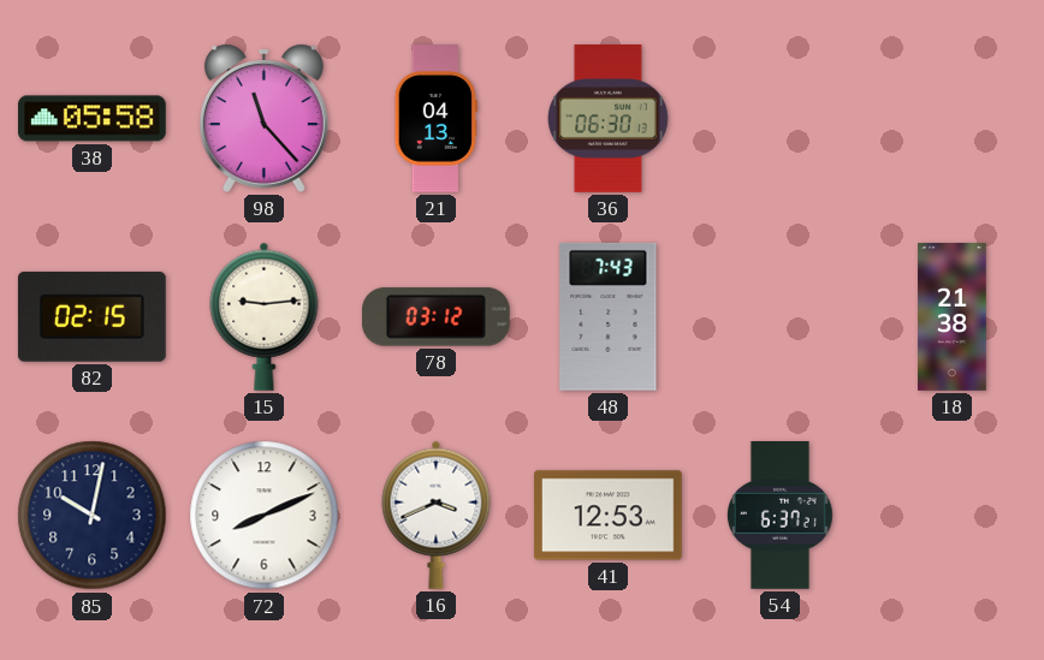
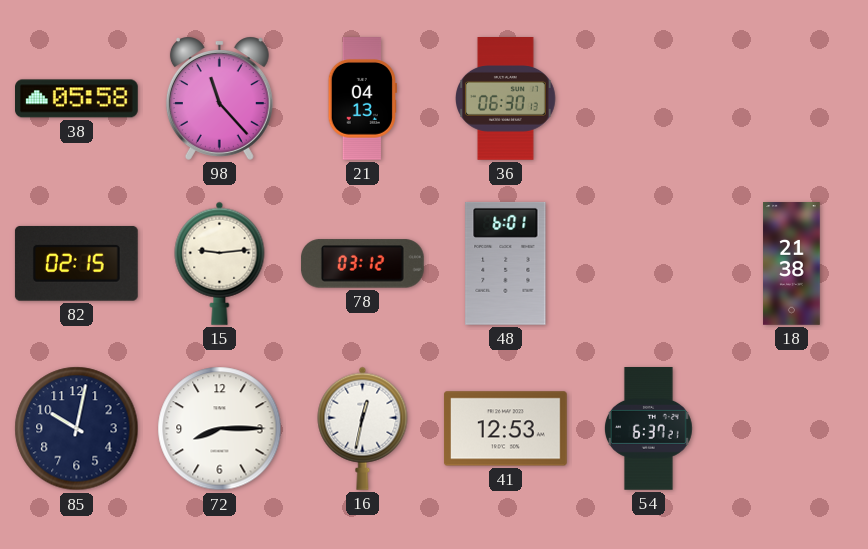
48: 7:43 -> 6:01 (506, 263)
72: 8:11 -> 8:15 (220, 429)
16: 3:41 -> 12:32 (363, 428)
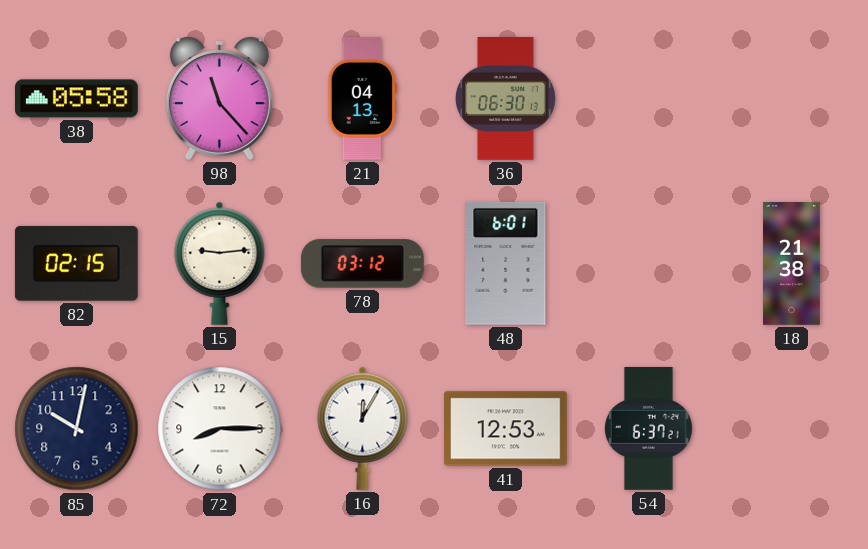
16: 12:32 -> 12:05 (363, 428)
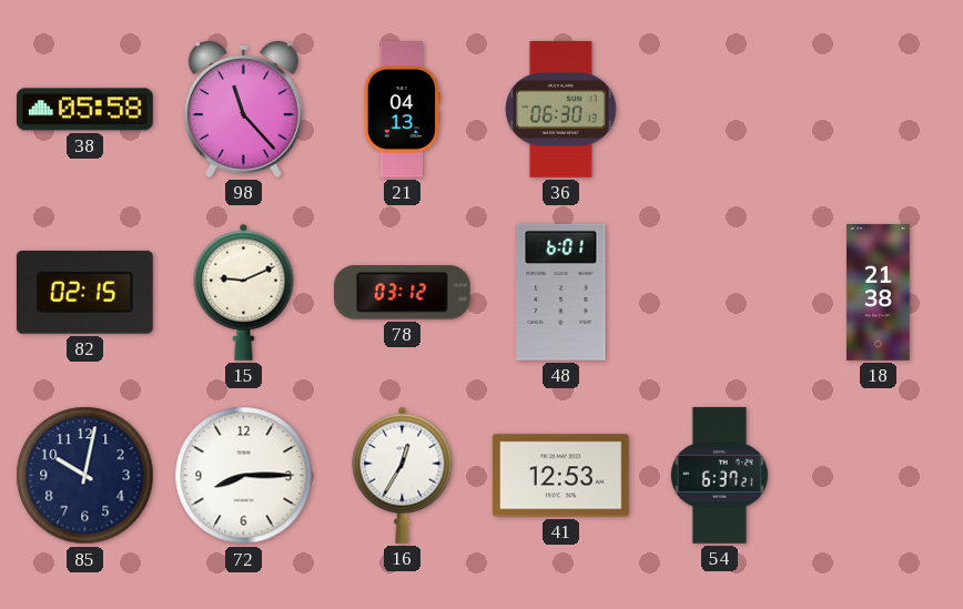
15: 9:14 -> 9:11 (244, 292)
16: 12:05 -> 12:35 (403, 475)
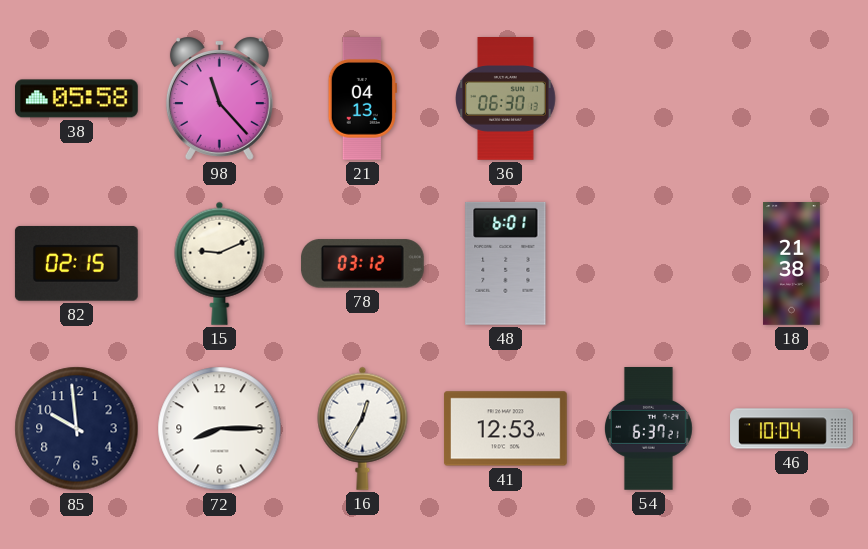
85: 10:02 -> 9:59 (77, 429)
46: none -> 10:04 (792, 429)
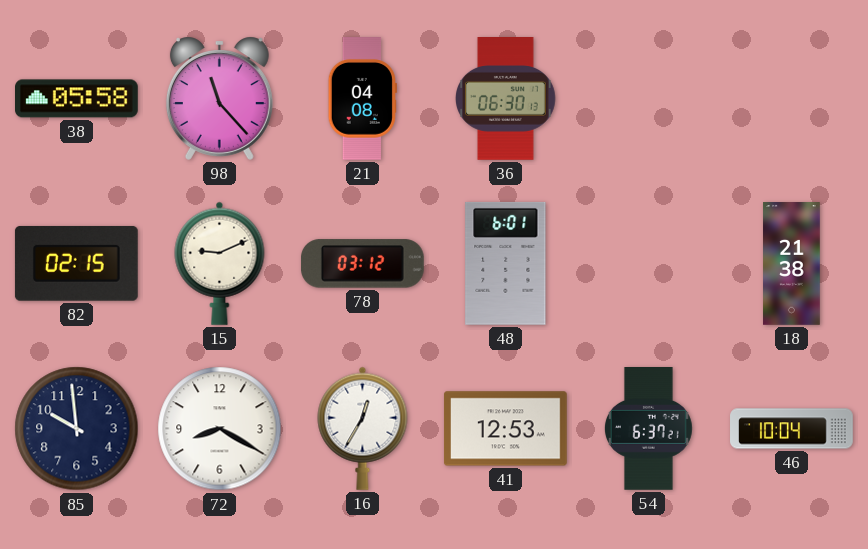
21: 04:13 -> 04:08 (362, 99)
72: 8:15 -> 8:20 (220, 429)
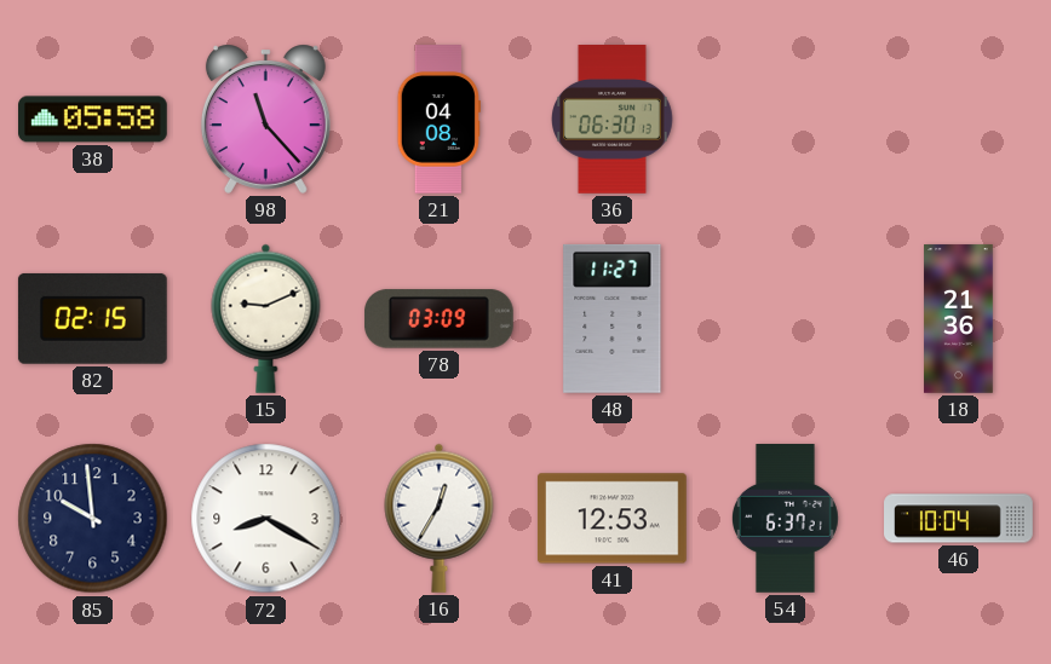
78: 03:12 -> 03:09 (438, 319)
48: 6:01 -> 11:27 (613, 318)
18: 21:38 -> 21:36 (959, 319)
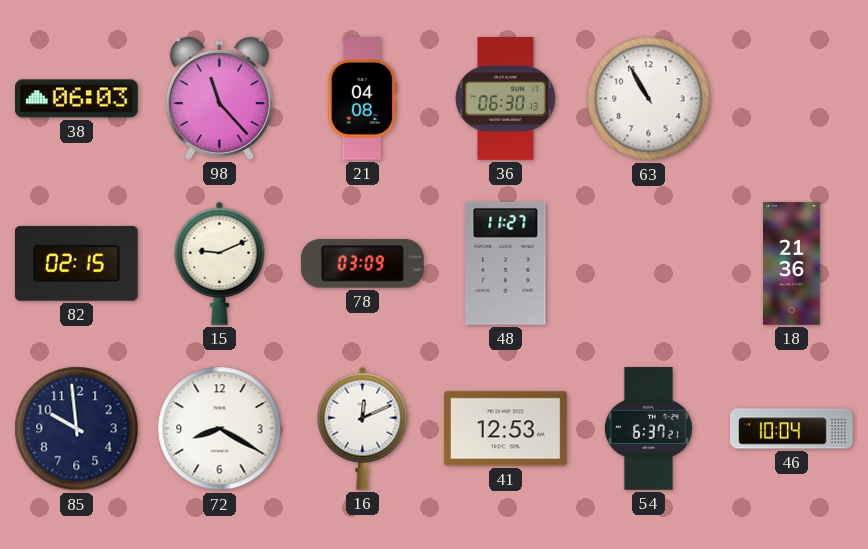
38: 05:58 -> 06:03 (77, 99)
63: none -> 10:55 (649, 99)
16: 12:35 -> 12:11 (363, 428)
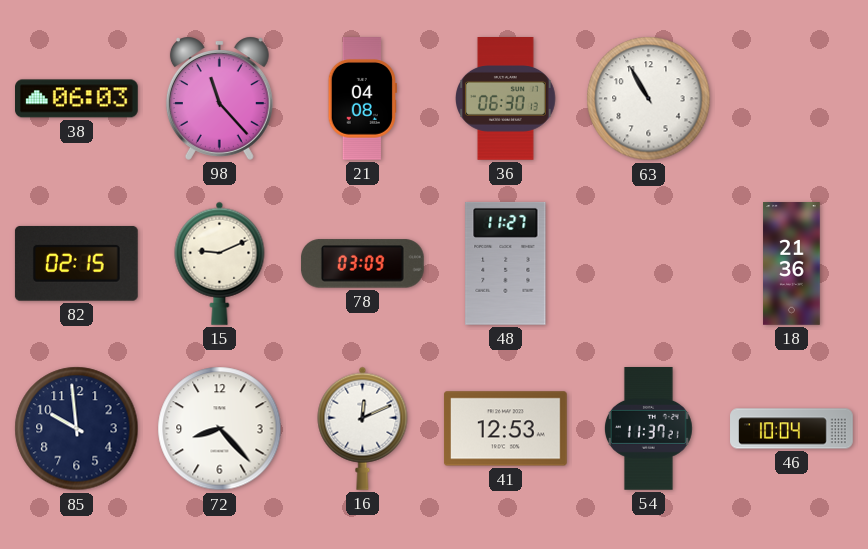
72: 8:20 -> 8:23 (220, 429)
54: 6:37 -> 11:37 (648, 429)
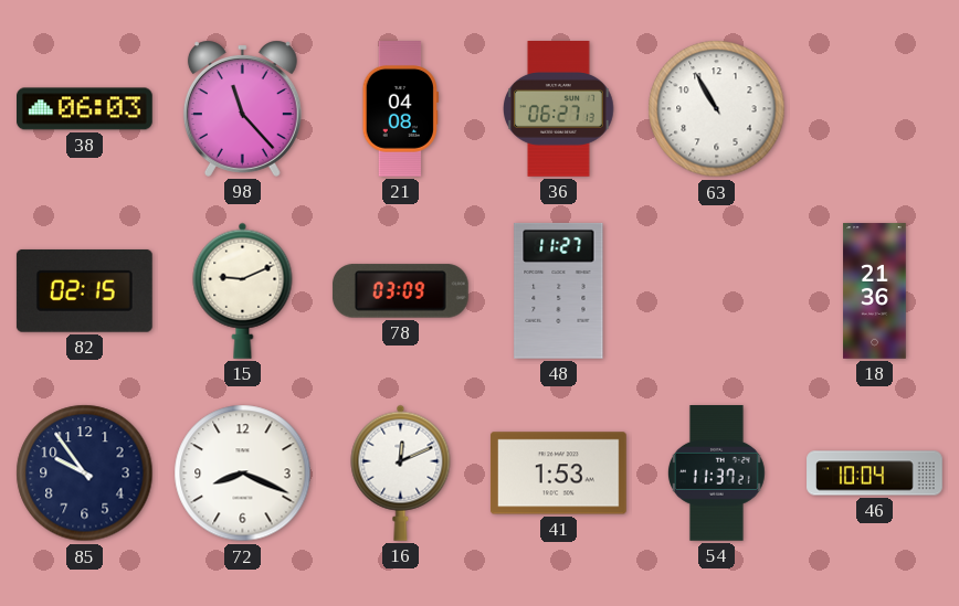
36: 06:30 -> 06:27 (559, 109)
85: 9:59 -> 9:54 (85, 474)
72: 8:23 -> 8:19 (243, 474)
41: 12:53 -> 1:53 (558, 474)
